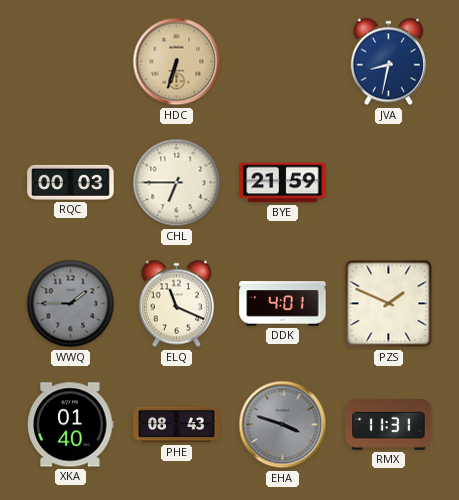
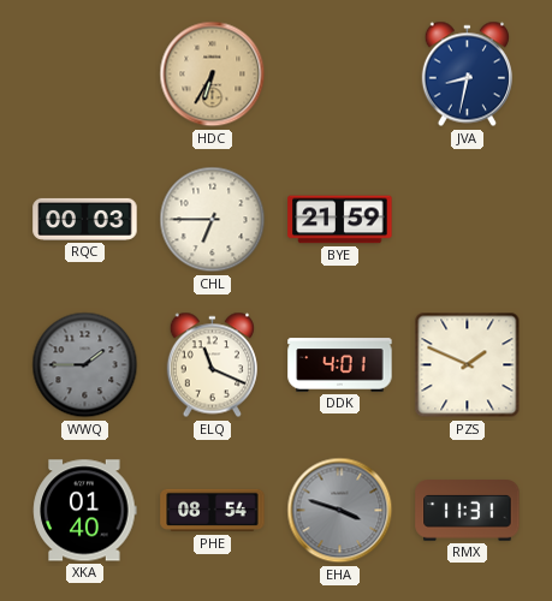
HDC: 6:33 -> 6:35 (213, 75)
PHE: 08:43 -> 08:54 (213, 511)
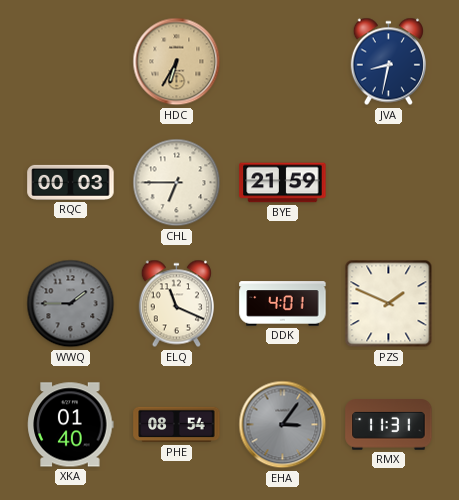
EHA: 3:48 -> 3:06 (283, 425)
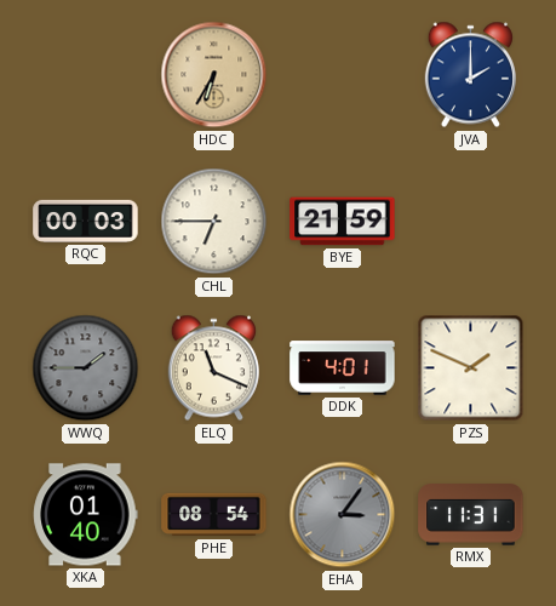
JVA: 8:32 -> 2:00 (470, 75)
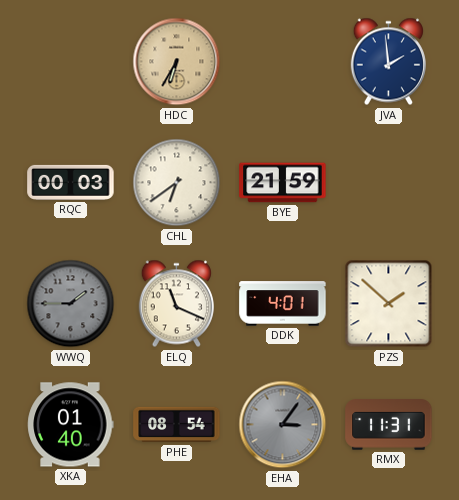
JVA: 2:00 -> 1:59 (388, 62)
CHL: 6:45 -> 6:39 (177, 183)
PZS: 1:49 -> 1:52 (389, 304)
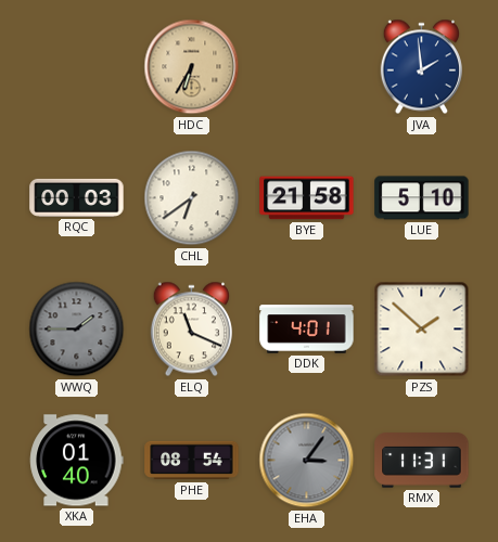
BYE: 21:59 -> 21:58 (307, 198)
LUE: none -> 5:10 (422, 198)
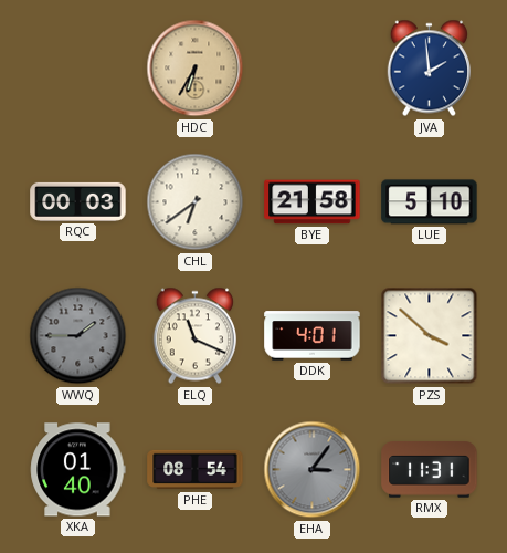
PZS: 1:52 -> 3:52 (430, 336)
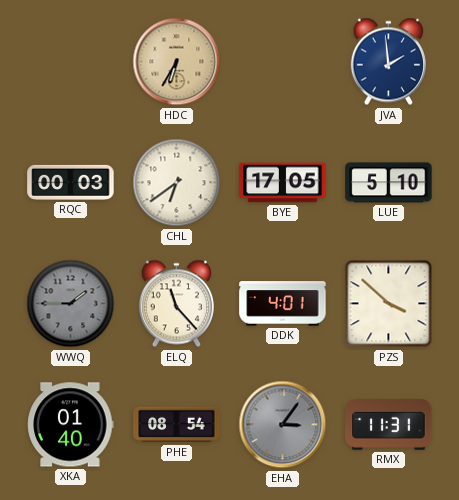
BYE: 21:58 -> 17:05 (283, 183)
ELQ: 11:19 -> 11:23 (176, 304)
